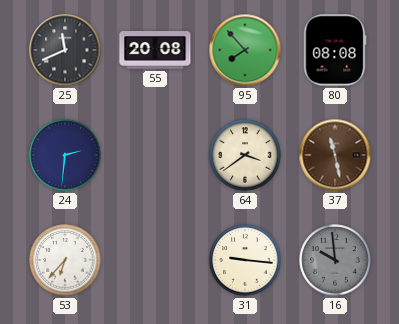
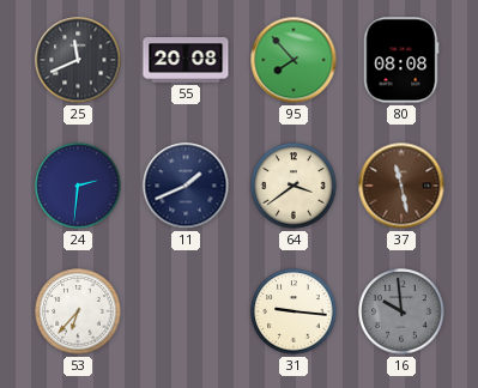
11: none -> 1:41 (186, 186)
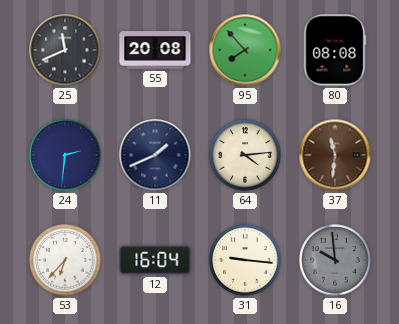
64: 3:39 -> 4:14 (245, 155)
37: 11:28 -> 11:31 (335, 155)
12: none -> 16:04 (155, 260)
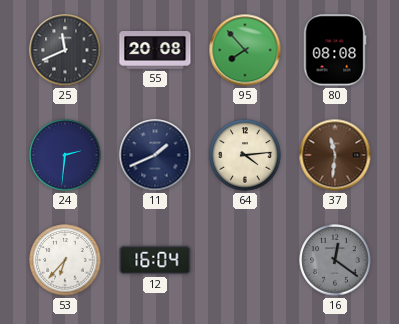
31: 9:16 -> none (245, 260)
16: 9:59 -> 12:21 (335, 260)
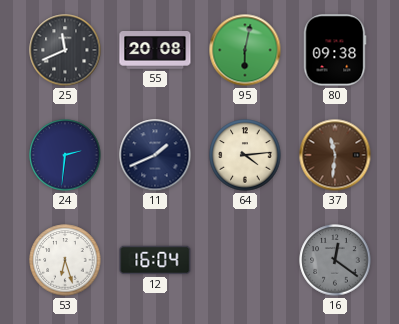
95: 7:53 -> 6:02 (245, 50)
80: 08:08 -> 09:38 (335, 50)
53: 6:37 -> 6:27 (65, 260)
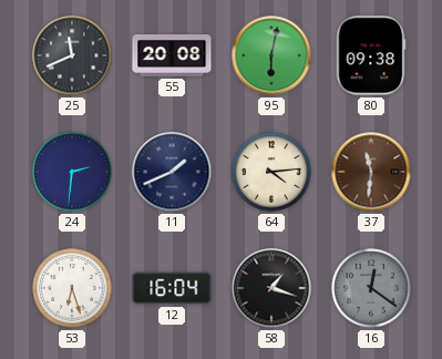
58: none -> 1:18 (271, 288)
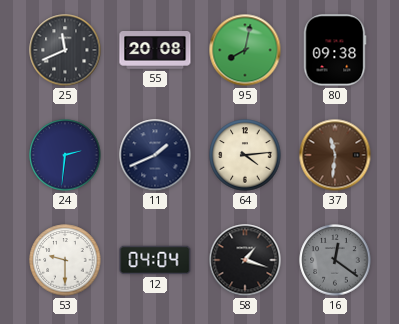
95: 6:02 -> 8:02 (245, 50)
53: 6:27 -> 9:30 (65, 260)
12: 16:04 -> 04:04 (155, 260)
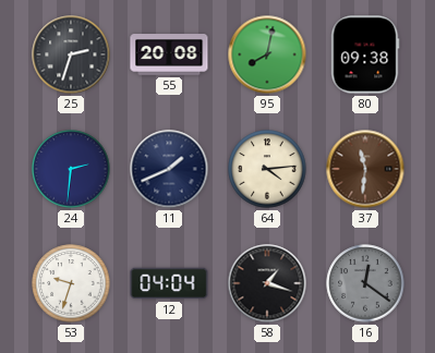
25: 11:41 -> 2:33 (71, 54)
53: 9:30 -> 9:33 (71, 283)
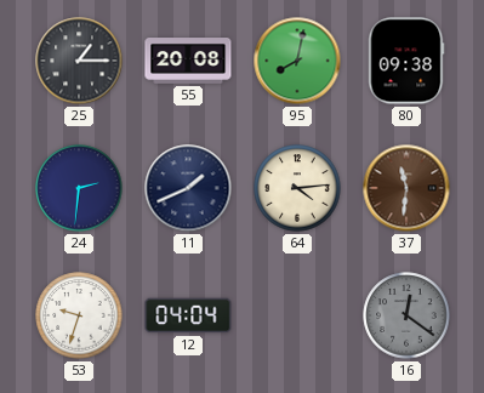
25: 2:33 -> 1:15 (79, 61)
58: 1:18 -> none (267, 283)
